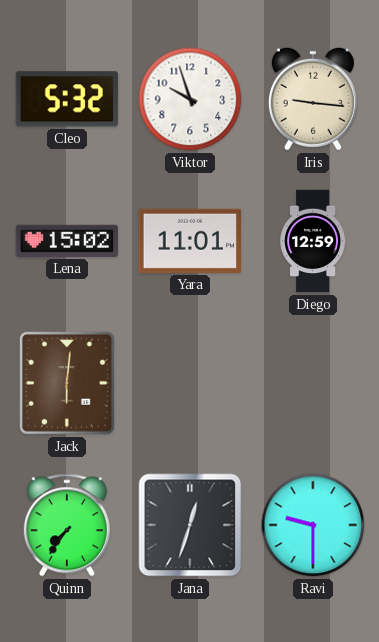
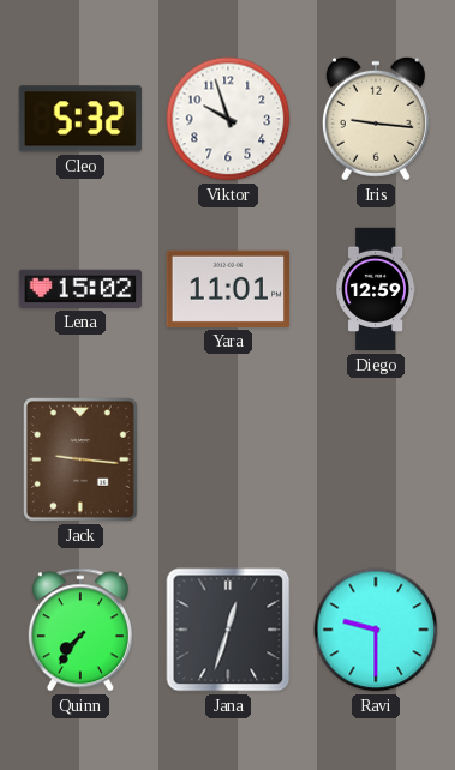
Jack: 6:01 -> 9:16 (80, 459)
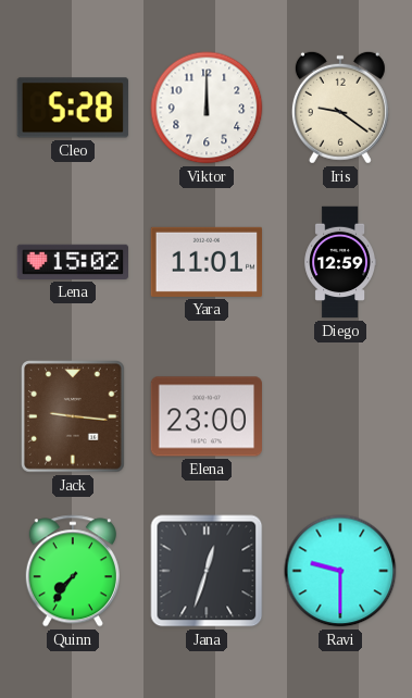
Cleo: 5:32 -> 5:28 (73, 108)
Viktor: 9:57 -> 12:00 (207, 108)
Iris: 9:16 -> 9:21 (340, 108)
Elena: none -> 23:00 (205, 416)
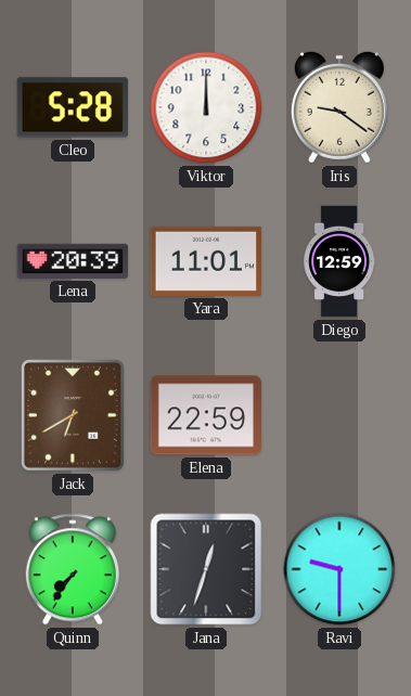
Lena: 15:02 -> 20:39 (72, 261)
Jack: 9:16 -> 6:40 (73, 415)
Elena: 23:00 -> 22:59 (205, 415)
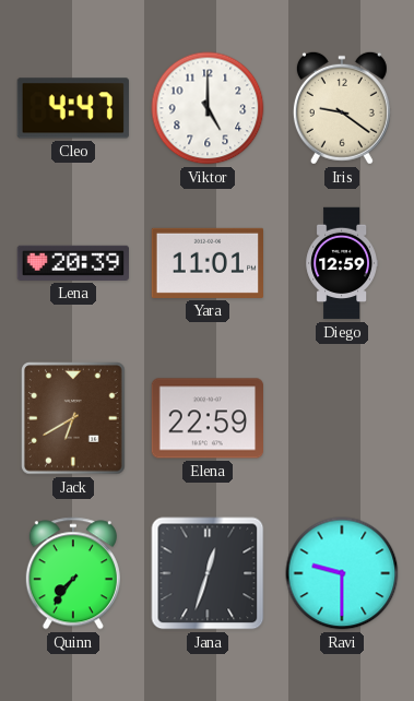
Cleo: 5:28 -> 4:47 (73, 108)
Viktor: 12:00 -> 5:00 (208, 108)
